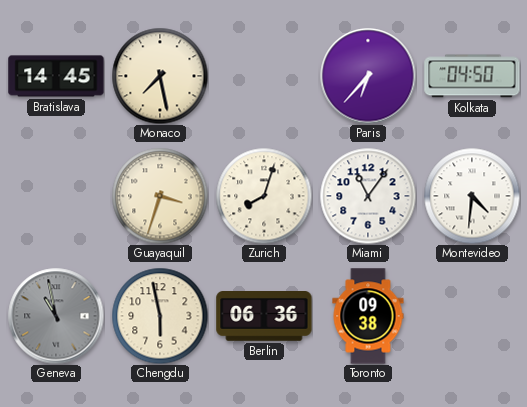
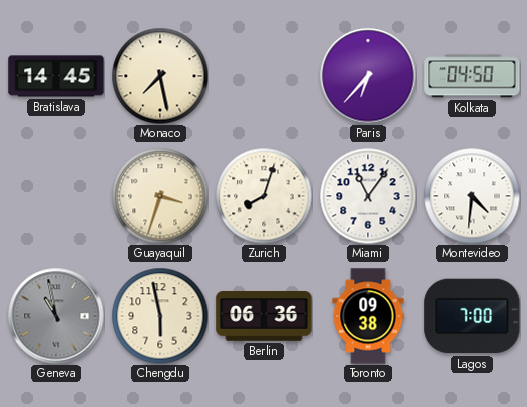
Lagos: none -> 7:00 (472, 316)
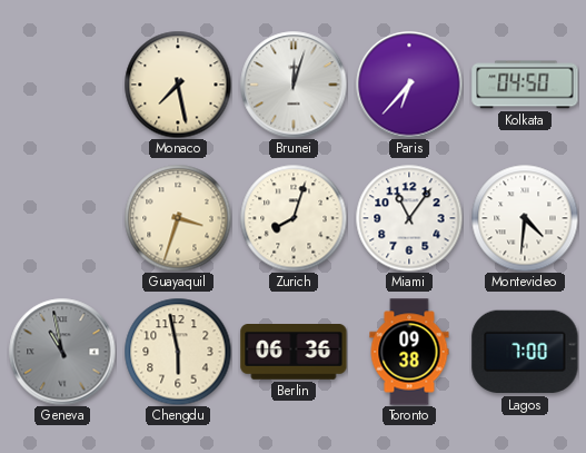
Bratislava: 14:45 -> none (56, 76)
Brunei: none -> 12:03 (294, 85)
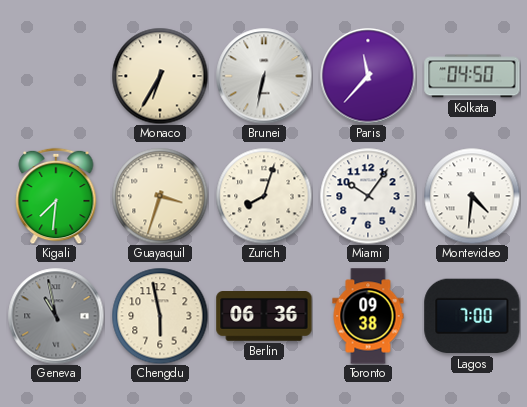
Monaco: 7:28 -> 6:35 (160, 76)
Brunei: 12:03 -> 6:32 (264, 76)
Paris: 6:37 -> 11:37 (368, 76)
Kigali: none -> 7:31 (56, 196)
Miami: 11:06 -> 10:06 (368, 196)
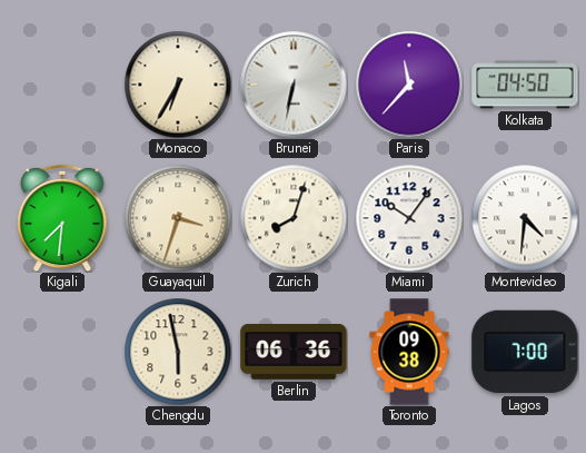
Geneva: 10:58 -> none (56, 316)
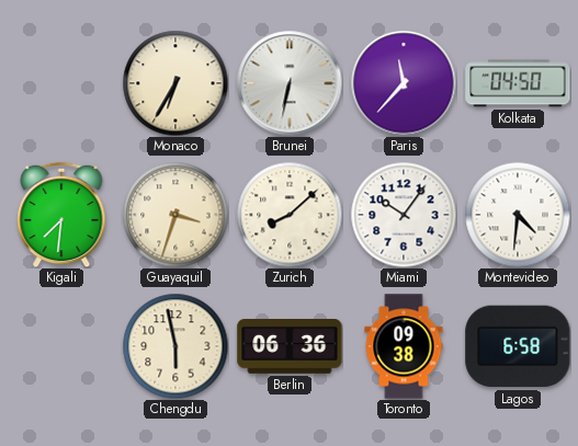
Zurich: 8:03 -> 8:08 (290, 215)
Lagos: 7:00 -> 6:58 (518, 346)
